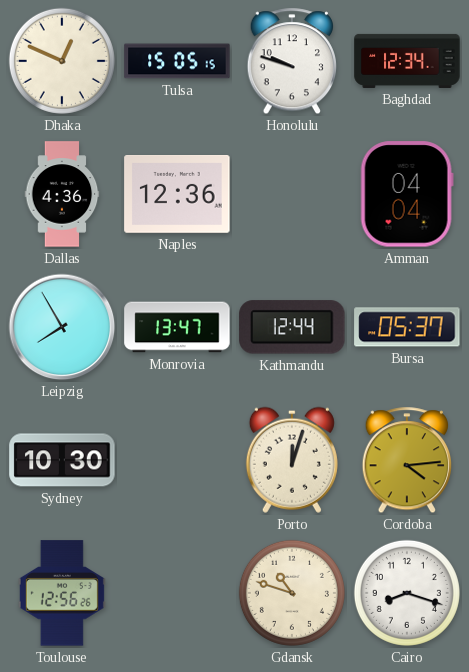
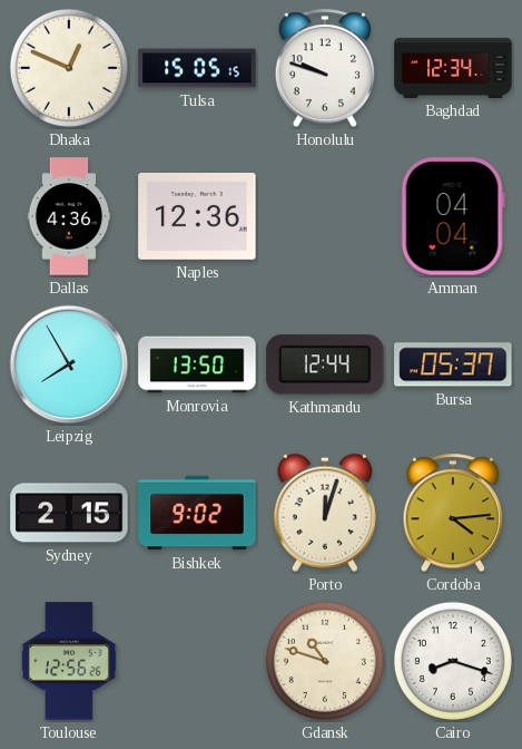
Monrovia: 13:47 -> 13:50 (197, 364)
Sydney: 10:30 -> 2:15 (69, 513)
Bishkek: none -> 9:02 (197, 513)
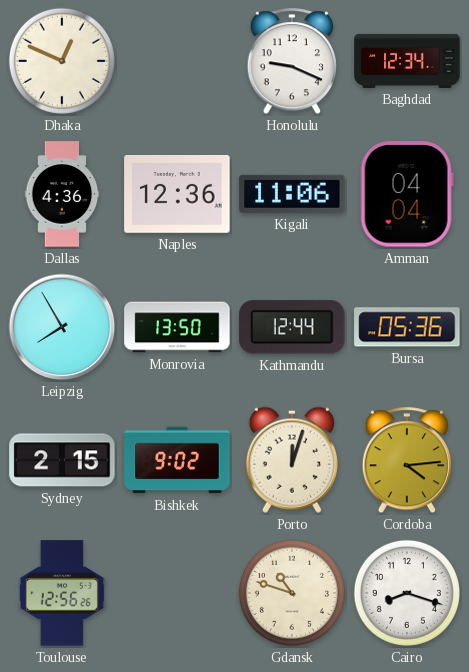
Tulsa: 15:05 -> none (197, 68)
Honolulu: 9:48 -> 9:19 (291, 62)
Kigali: none -> 11:06 (292, 194)
Bursa: 05:37 -> 05:36 (407, 327)
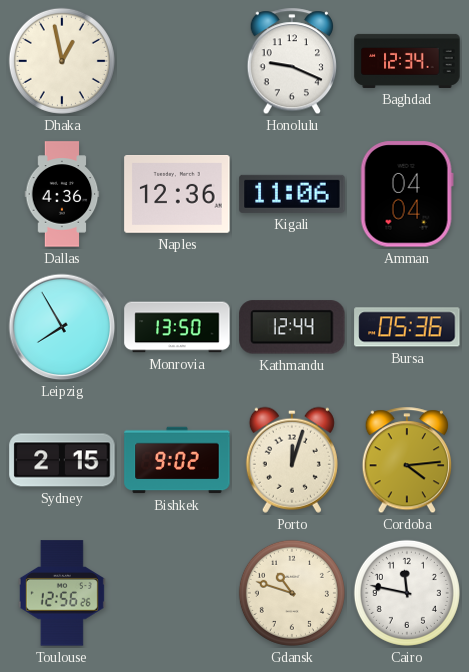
Dhaka: 12:49 -> 12:58 (62, 61)
Cairo: 8:18 -> 11:47 (407, 593)
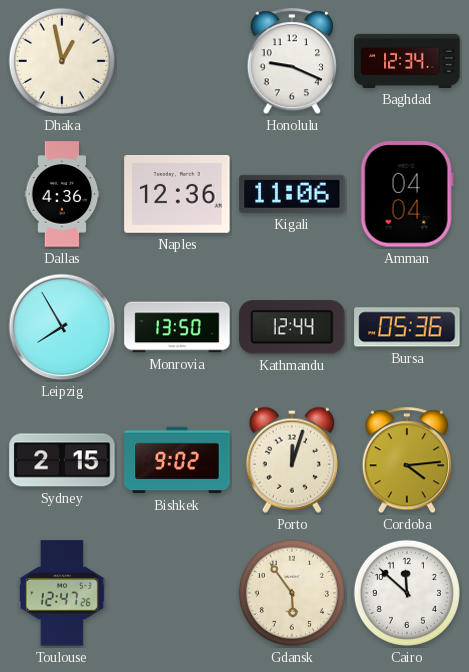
Toulouse: 12:56 -> 12:47 (62, 593)
Gdansk: 10:48 -> 5:54 (292, 593)
Cairo: 11:47 -> 11:52 (407, 593)
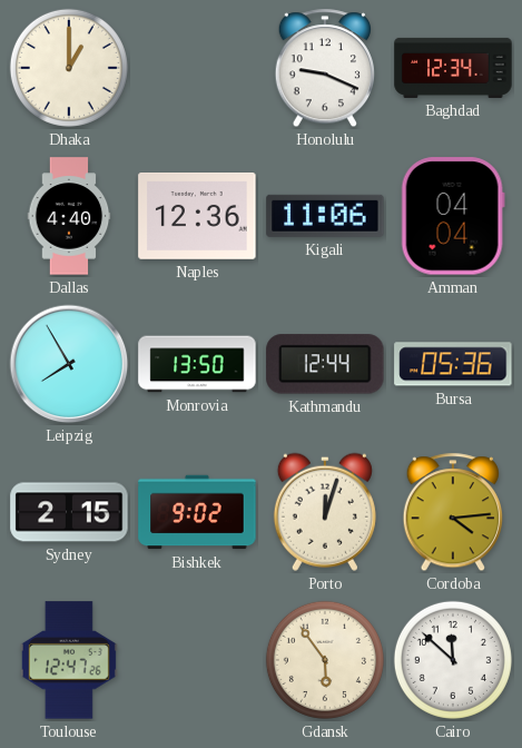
Dhaka: 12:58 -> 1:00 (69, 68)
Dallas: 4:36 -> 4:40 (69, 216)
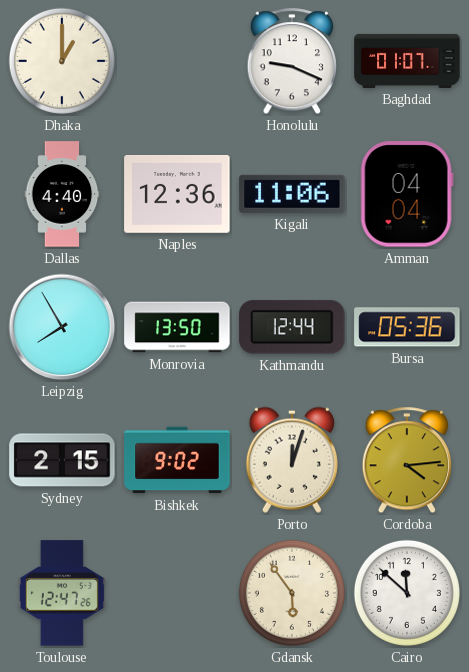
Baghdad: 12:34 -> 01:07 (407, 61)
